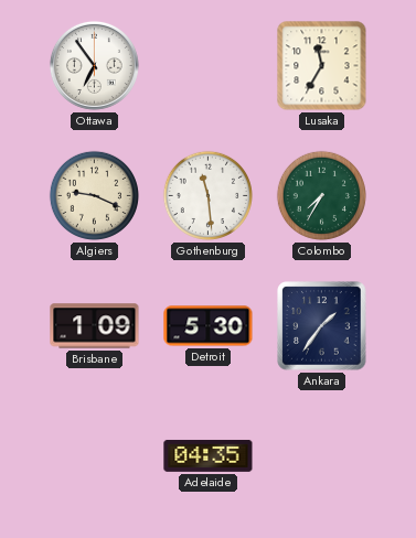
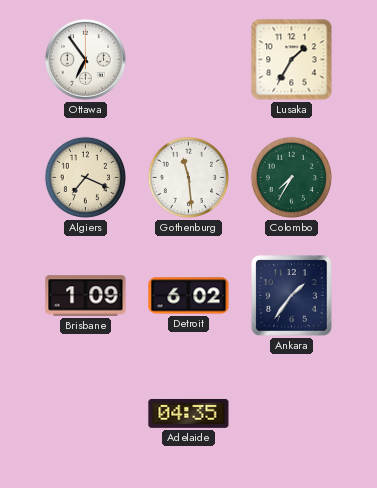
Lusaka: 11:35 -> 1:35 (292, 60)
Algiers: 9:19 -> 7:19 (85, 177)
Detroit: 5:30 -> 6:02 (189, 296)
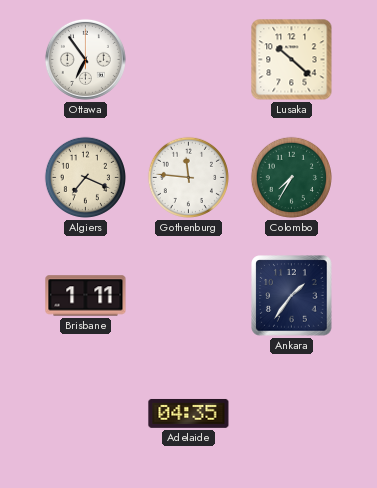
Lusaka: 1:35 -> 10:22 (292, 60)
Gothenburg: 11:29 -> 11:46 (188, 177)
Brisbane: 1:09 -> 1:11 (86, 296)
Detroit: 6:02 -> none (189, 296)
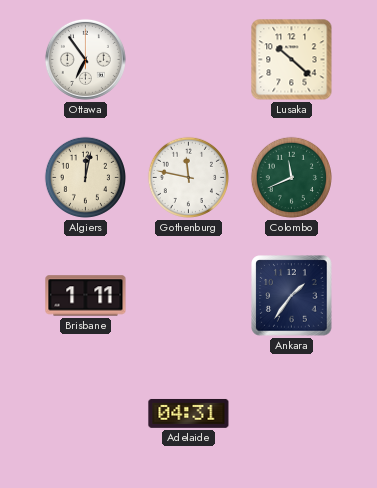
Algiers: 7:19 -> 12:02 (85, 177)
Gothenburg: 11:46 -> 11:47 (188, 177)
Colombo: 7:35 -> 11:41 (291, 177)
Adelaide: 04:35 -> 04:31 (189, 413)
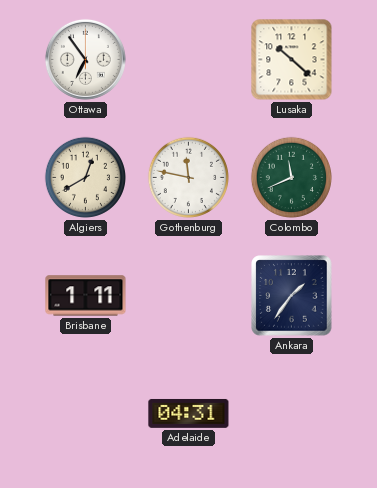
Algiers: 12:02 -> 12:40 (85, 177)
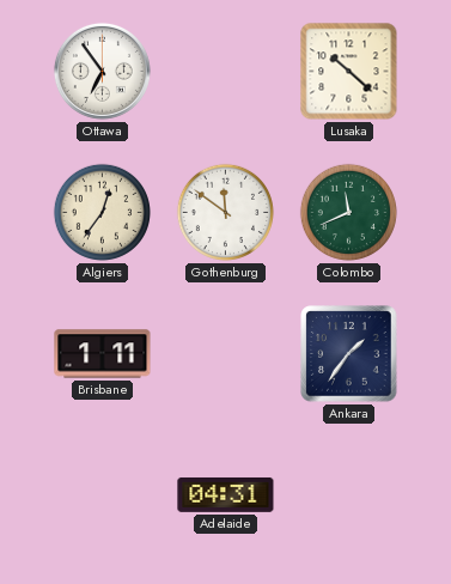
Algiers: 12:40 -> 12:36 (102, 212)
Gothenburg: 11:47 -> 11:51 (225, 212)
